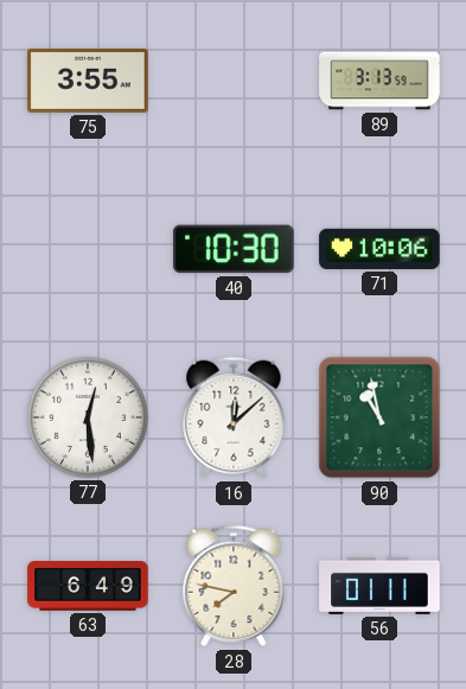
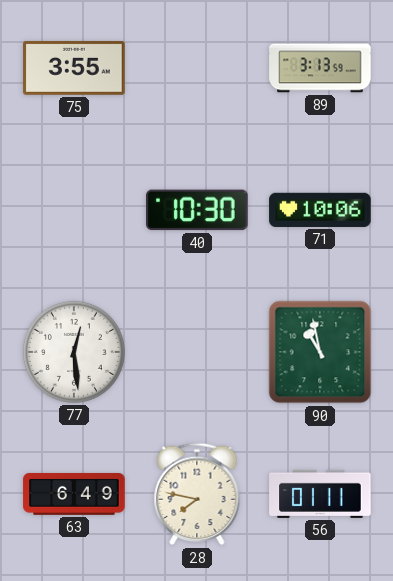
16: 12:08 -> none (234, 417)
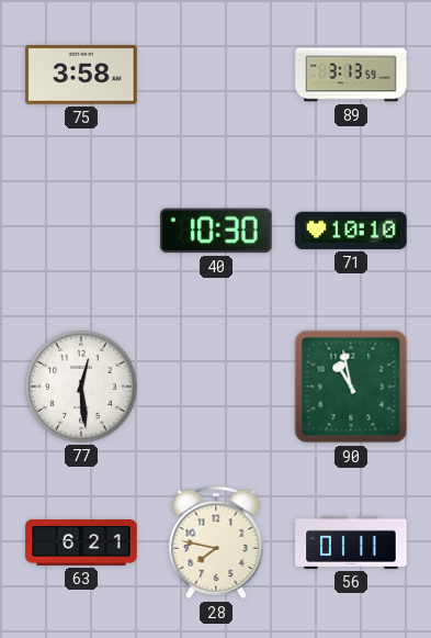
75: 3:55 -> 3:58 (81, 75)
71: 10:06 -> 10:10 (351, 231)
63: 6:49 -> 6:21 (81, 542)
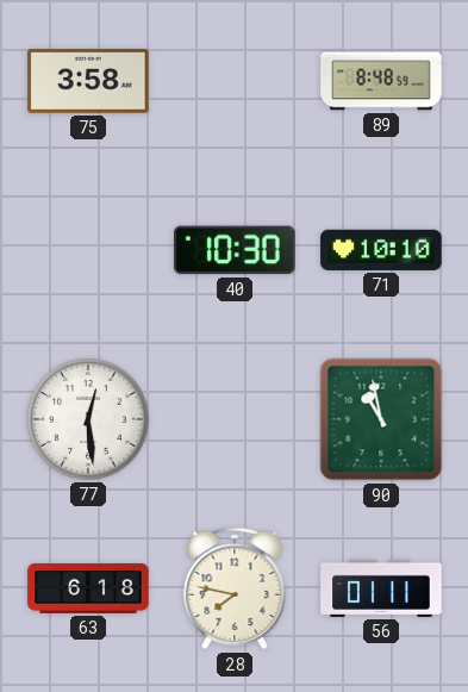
89: 3:13 -> 8:48 (381, 81)
63: 6:21 -> 6:18 (88, 588)
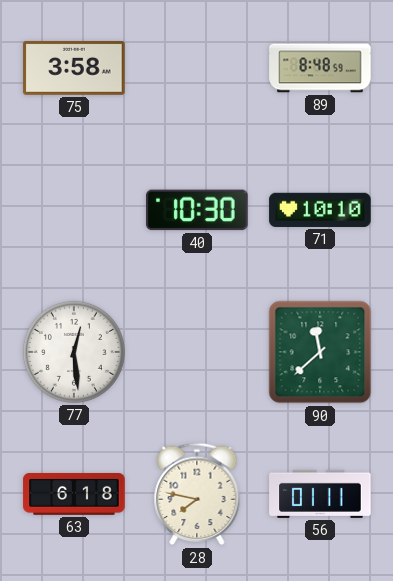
90: 10:58 -> 11:38 (320, 352)
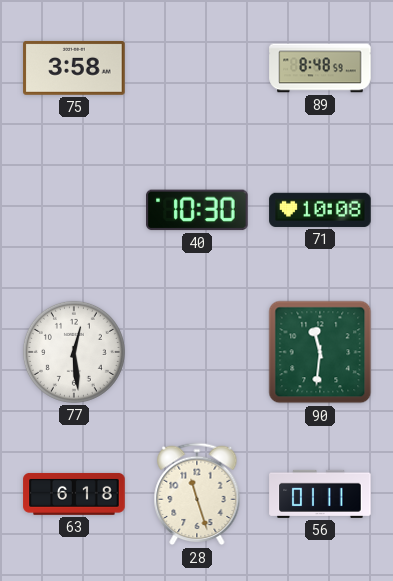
71: 10:10 -> 10:08 (320, 210)
90: 11:38 -> 11:31 (320, 352)
28: 7:47 -> 11:27 (197, 494)
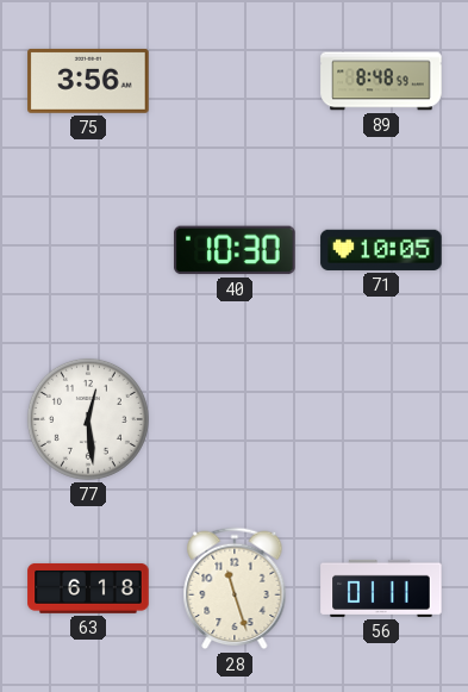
75: 3:58 -> 3:56 (88, 81)
71: 10:08 -> 10:05 (381, 250)
90: 11:31 -> none (320, 352)
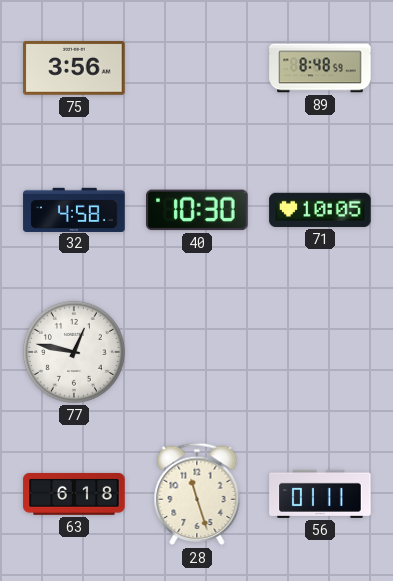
32: none -> 4:58 (74, 209)
77: 12:29 -> 12:47 (74, 352)
